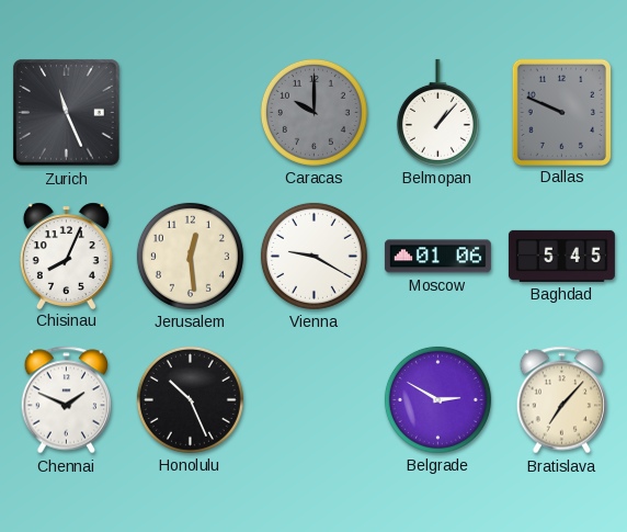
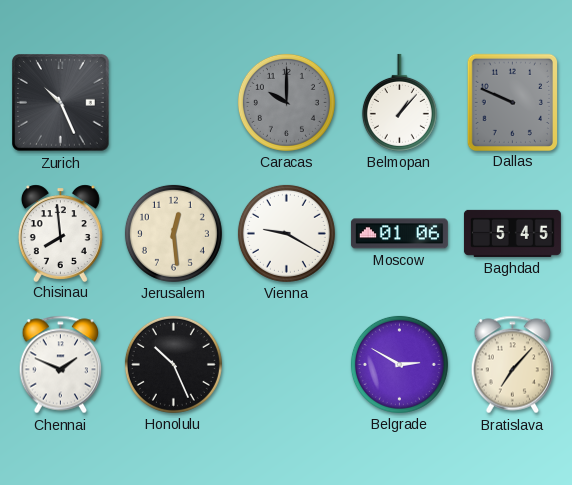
Zurich: 11:26 -> 10:26 (61, 103)
Chisinau: 8:04 -> 7:59 (60, 233)
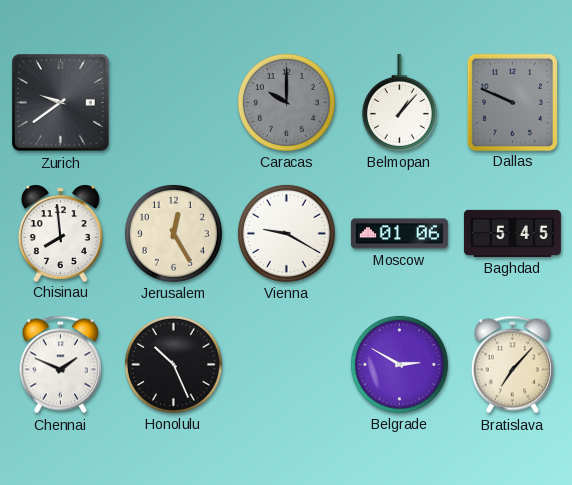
Zurich: 10:26 -> 9:39 (61, 103)
Jerusalem: 12:29 -> 12:25 (173, 233)
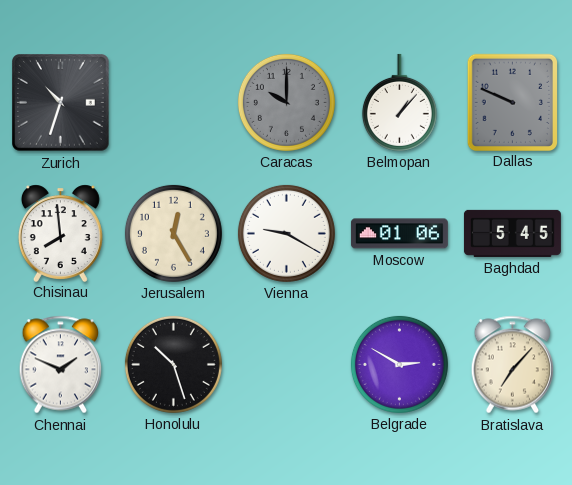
Zurich: 9:39 -> 10:33 (61, 103)
Honolulu: 10:26 -> 10:27 (173, 364)
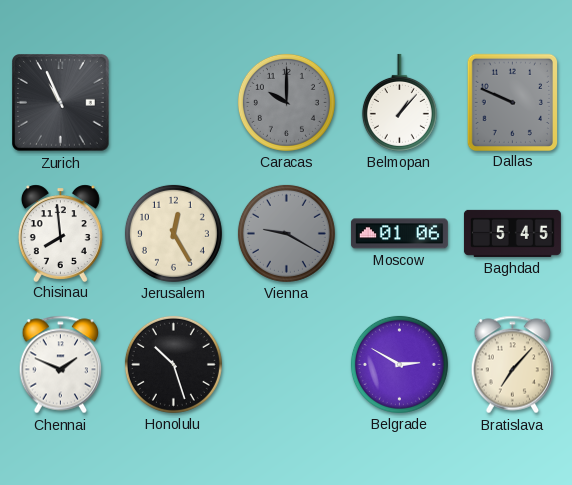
Zurich: 10:33 -> 10:56 (61, 103)
Vienna dial: white -> grey (286, 233)
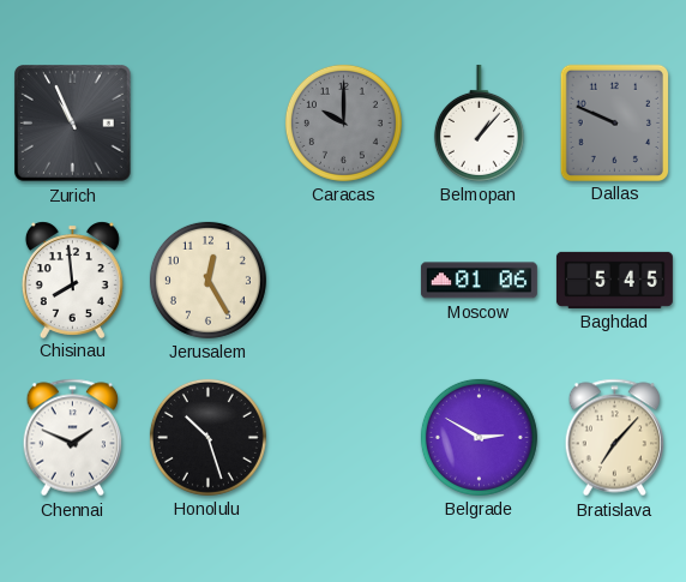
Vienna: 9:20 -> none (286, 233)
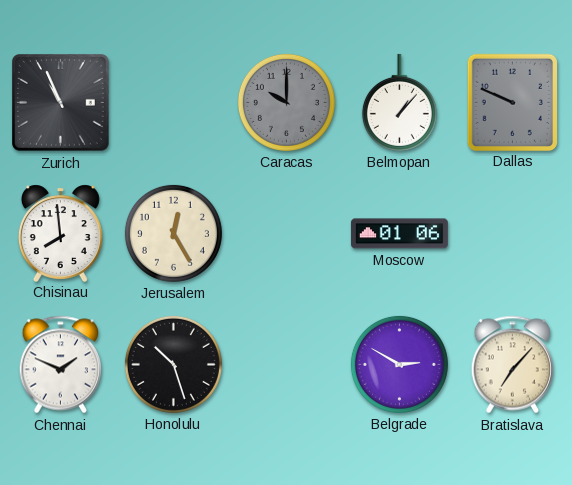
Baghdad: 5:45 -> none (614, 280)
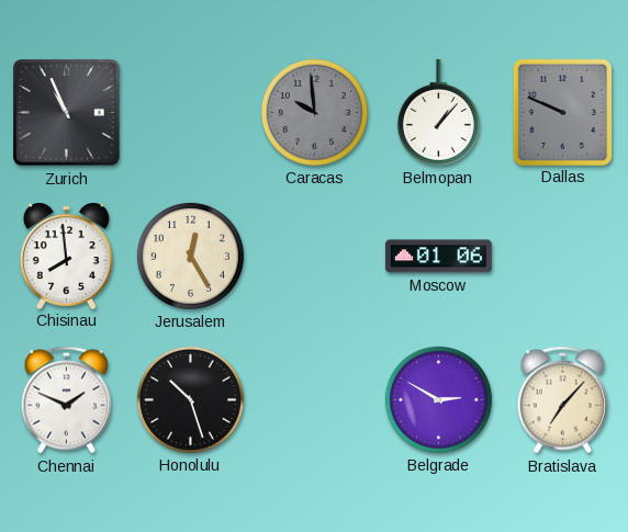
Caracas: 10:00 -> 9:59 (314, 112)
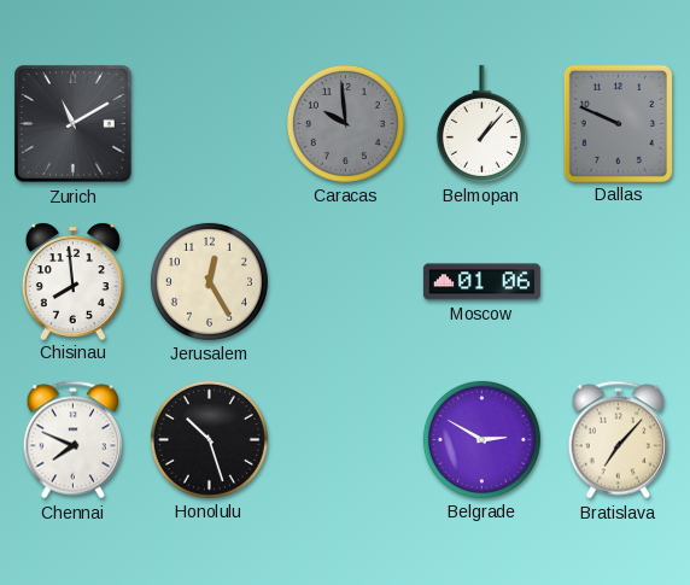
Zurich: 10:56 -> 11:10 (74, 124)
Chennai: 1:49 -> 7:49 (74, 440)
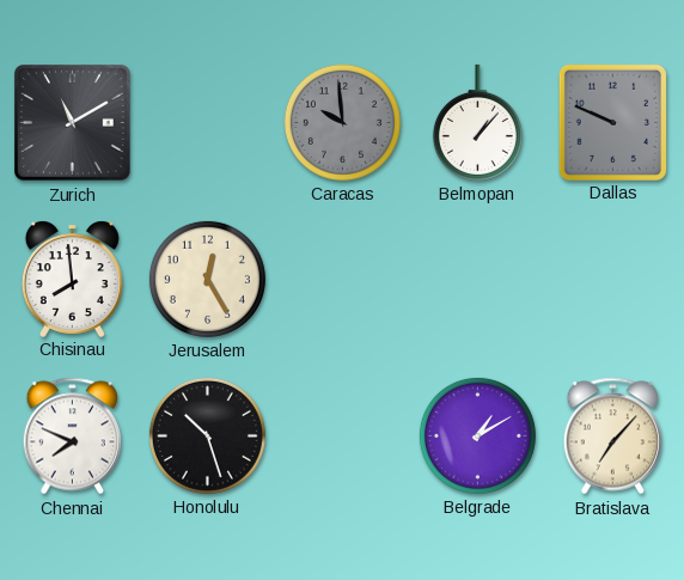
Moscow: 01:06 -> none (481, 282)
Belgrade: 2:50 -> 1:10 (477, 435)
